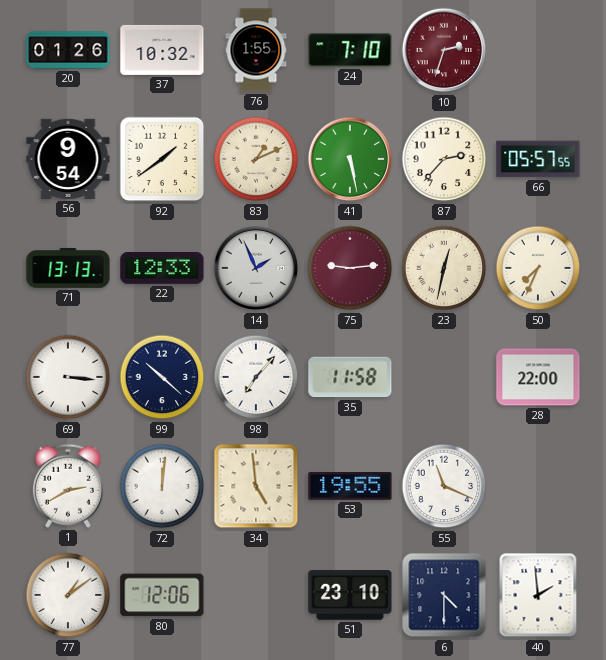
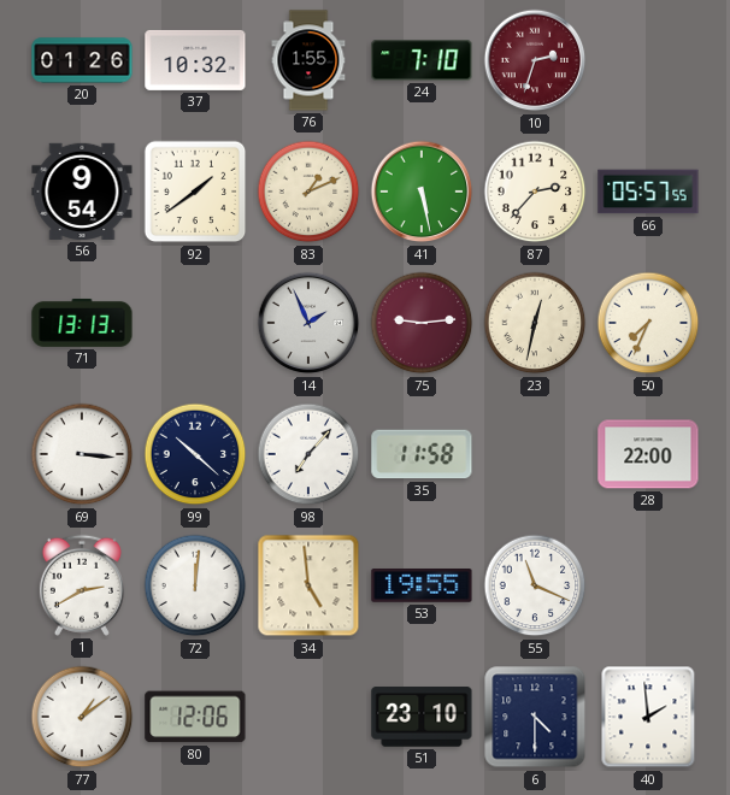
22: 12:33 -> none (162, 269)
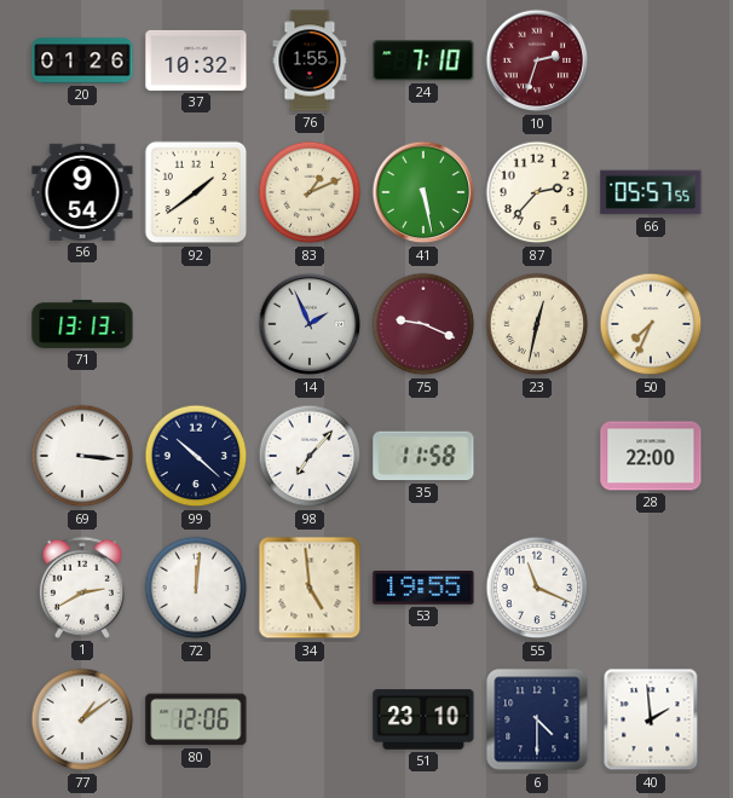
75: 9:14 -> 9:19 (423, 324)
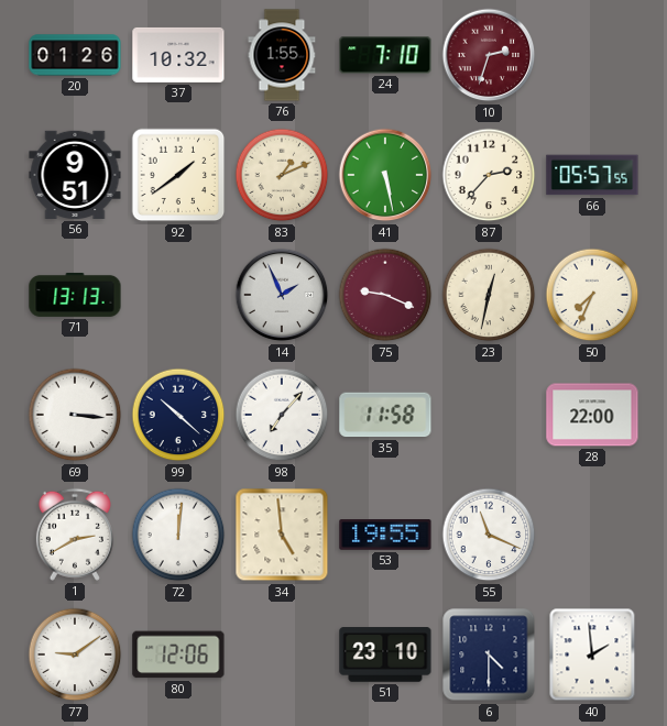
56: 9:54 -> 9:51 (75, 175)
77: 1:09 -> 9:09 (75, 654)
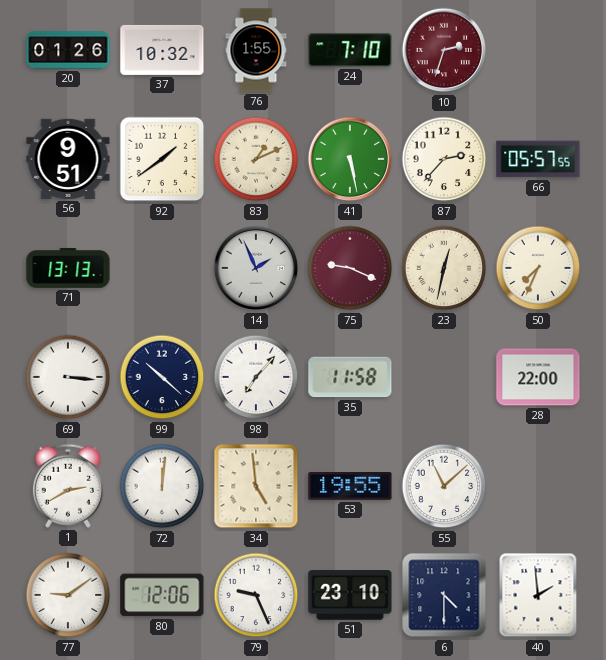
55: 11:19 -> 11:08 (444, 486)
79: none -> 9:26 (256, 595)
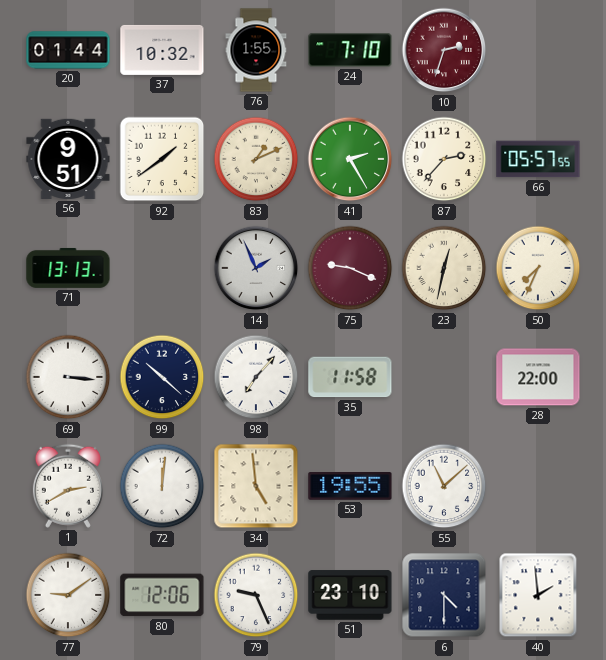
20: 01:26 -> 01:44 (68, 50)
41: 5:28 -> 2:25 (350, 159)
